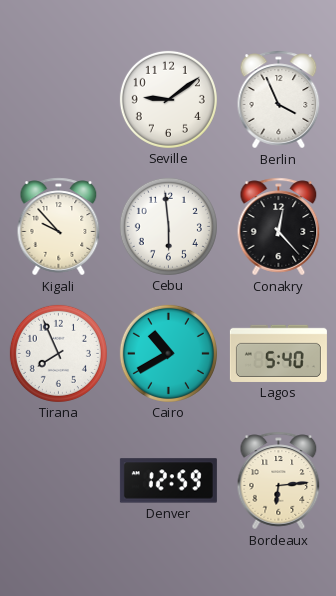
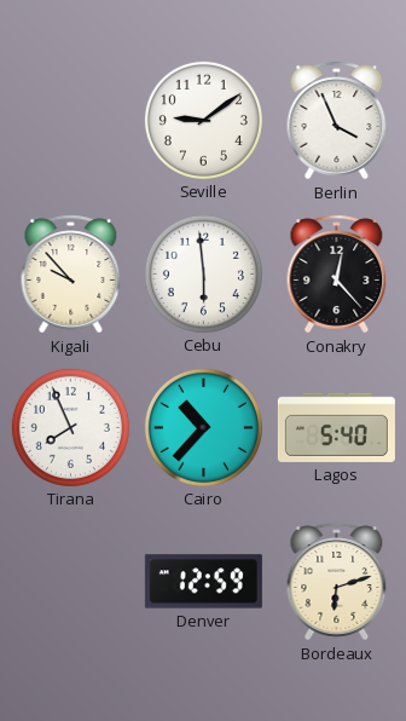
Cairo: 10:40 -> 10:37 (203, 427)
Bordeaux: 6:14 -> 6:12 (337, 582)
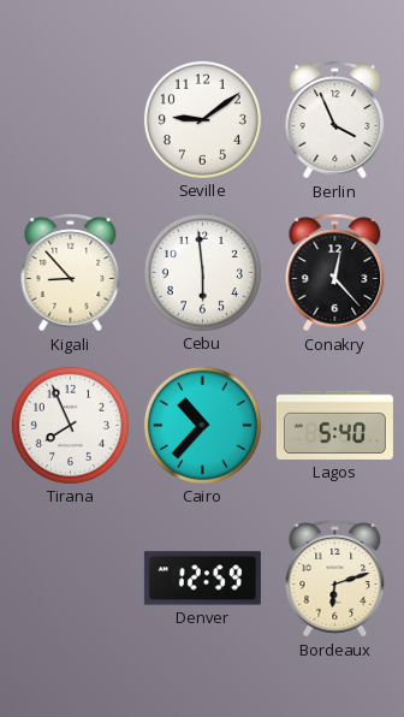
Kigali: 9:53 -> 8:53 (71, 273)
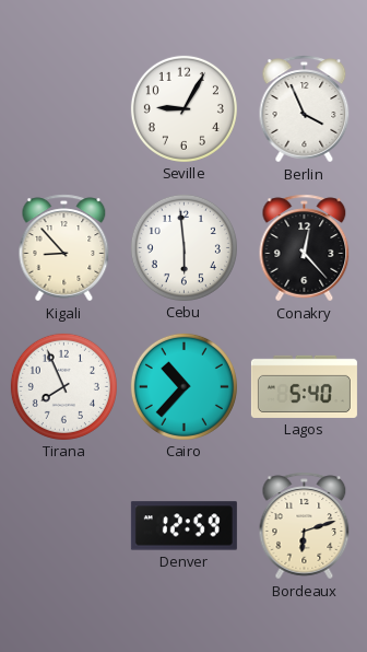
Seville: 9:09 -> 9:05 (183, 108)
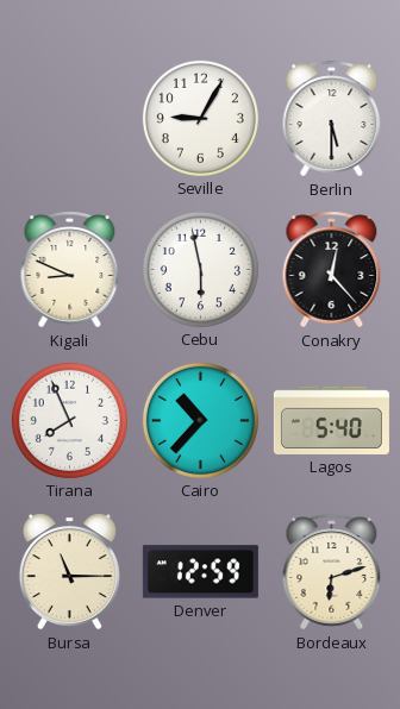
Berlin: 3:56 -> 5:30 (332, 119)
Kigali: 8:53 -> 8:49 (70, 270)
Cebu: 5:59 -> 5:58 (200, 269)
Bursa: none -> 11:15 (69, 572)
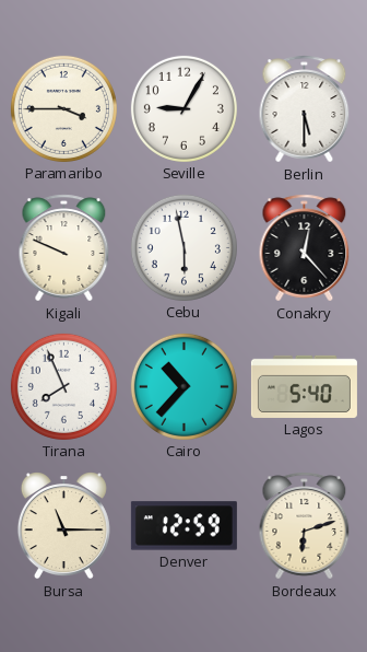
Paramaribo: none -> 3:45 (63, 108)
Kigali: 8:49 -> 9:49 (64, 248)
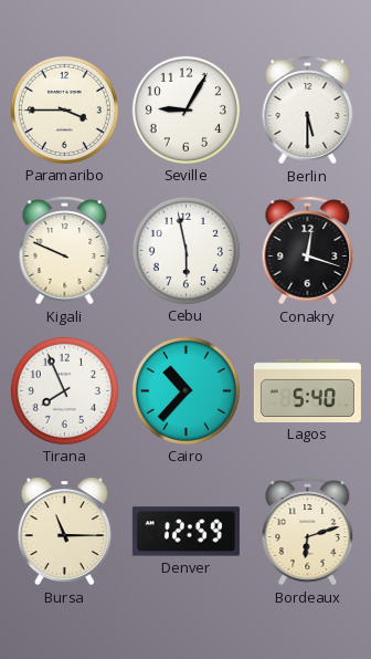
Conakry: 12:23 -> 12:18 (308, 251)
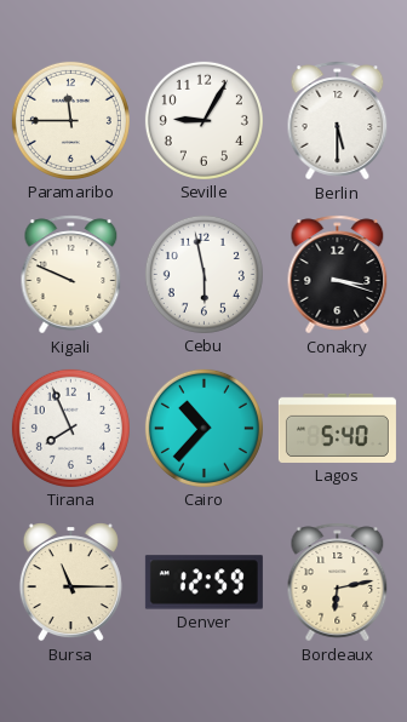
Paramaribo: 3:45 -> 11:45 (70, 120)
Conakry: 12:18 -> 3:18 (338, 275)
Bordeaux: 6:12 -> 6:13 (338, 583)
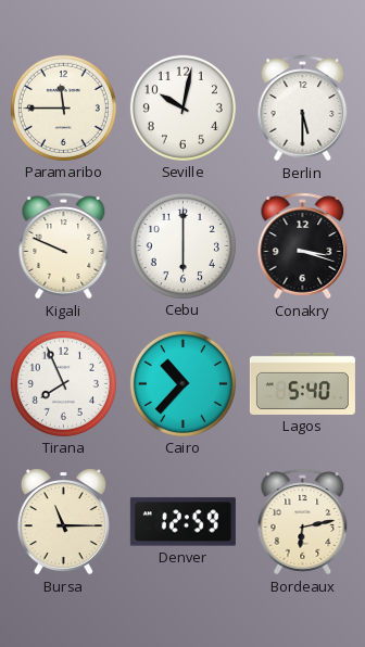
Seville: 9:05 -> 10:02 (182, 107)
Cebu: 5:58 -> 6:00 (182, 245)
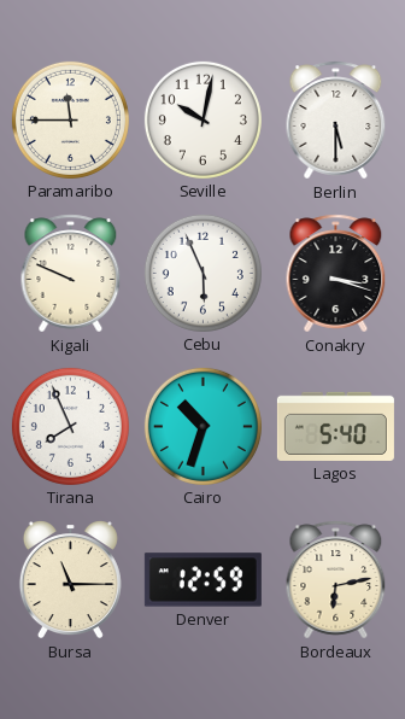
Cebu: 6:00 -> 5:56 (202, 273)
Cairo: 10:37 -> 10:33 (202, 426)
